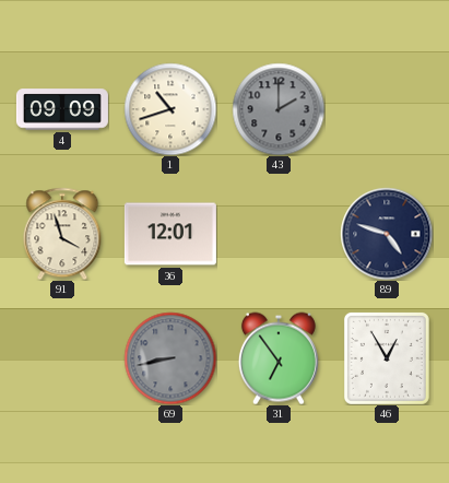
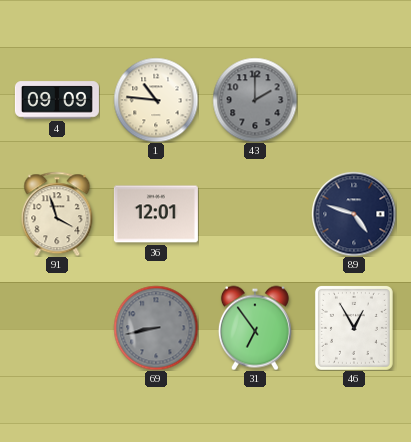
1: 10:42 -> 10:46 (156, 100)
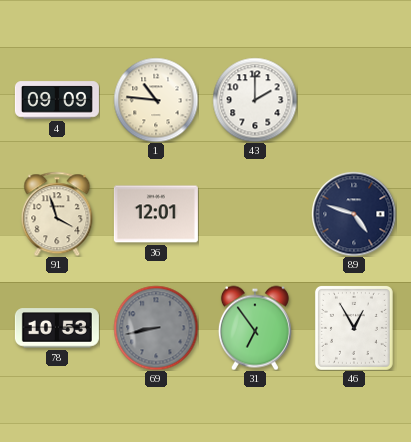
43 dial: grey -> white (255, 100)
78: none -> 10:53 (57, 328)
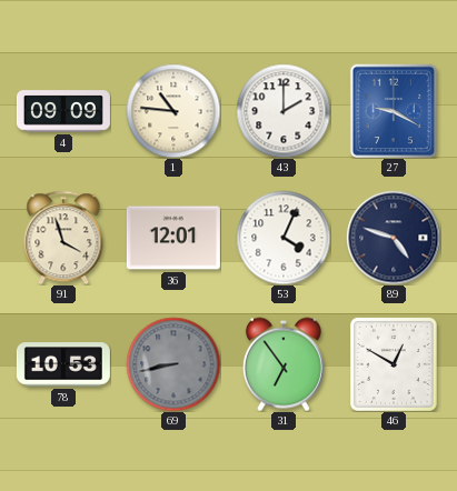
27: none -> 9:20 (394, 111)
53: none -> 4:04 (284, 238)
46: 12:55 -> 12:50 (394, 364)
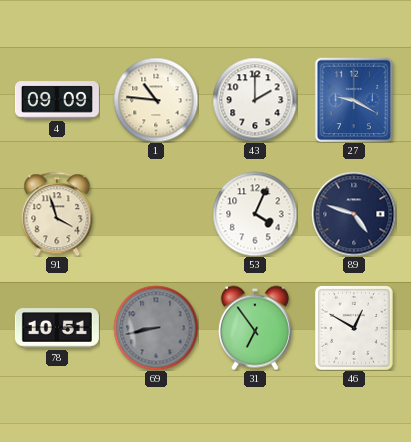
36: 12:01 -> none (173, 238)
78: 10:53 -> 10:51 (57, 328)
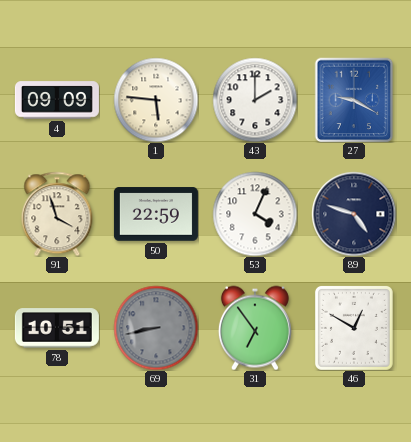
1: 10:46 -> 5:46 (156, 100)
50: none -> 22:59 (156, 214)
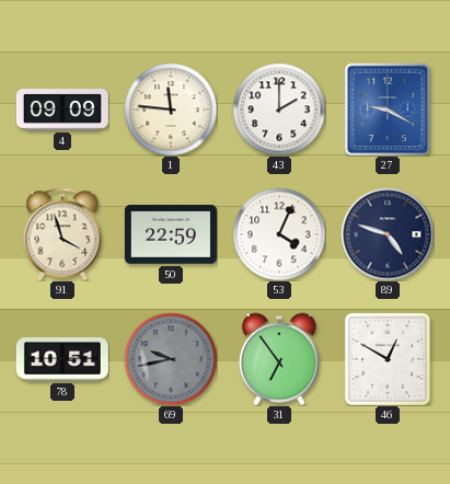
1: 5:46 -> 11:46 (171, 110)
69: 8:43 -> 9:43 (171, 359)
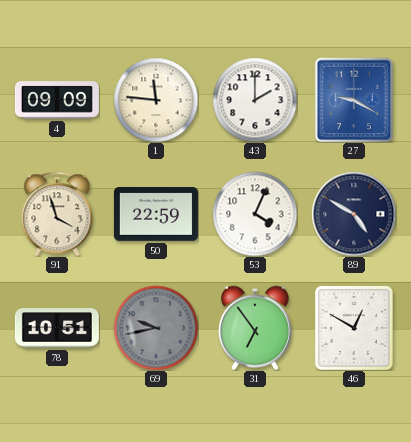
89: 4:48 -> 4:50 (354, 214)
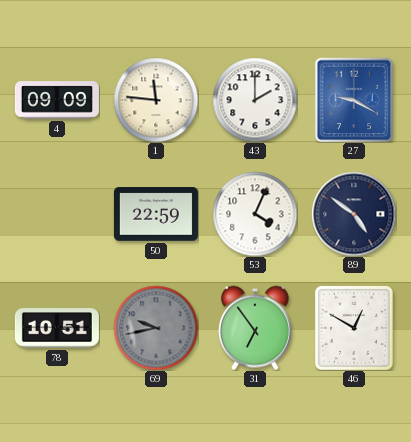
91: 3:57 -> none (57, 214)
89: 4:50 -> 4:51 (354, 214)
